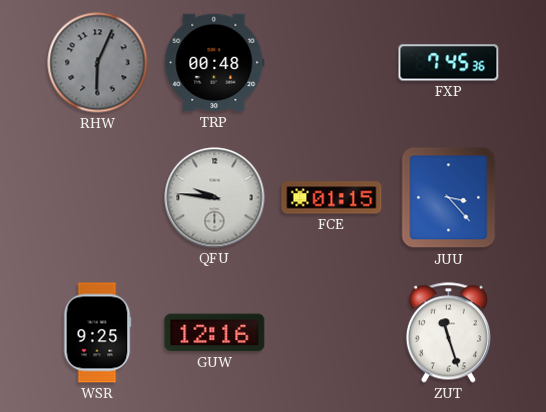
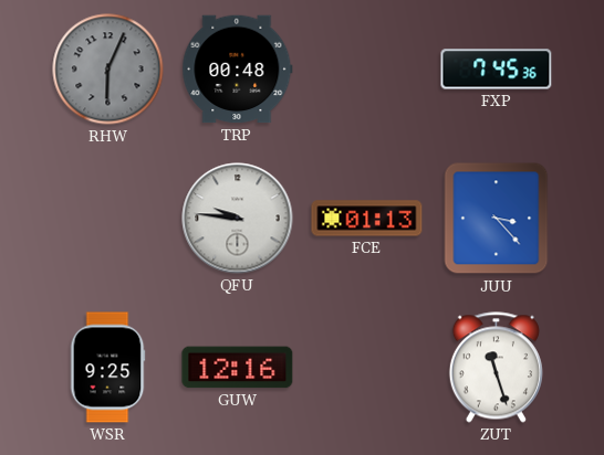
FCE: 01:15 -> 01:13 (367, 219)
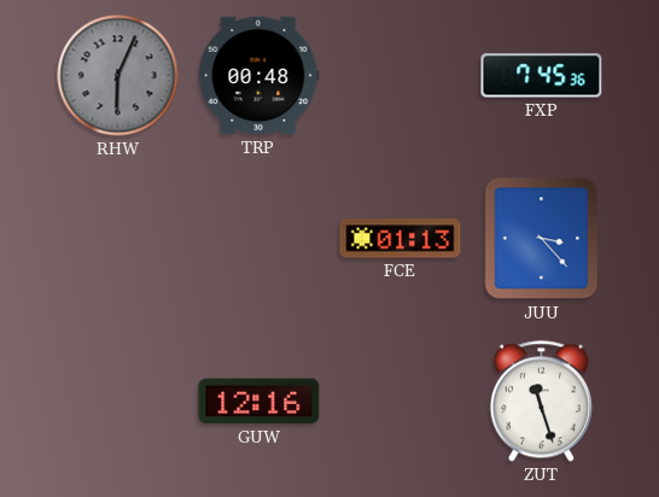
QFU: 9:46 -> none (238, 219)
WSR: 9:25 -> none (107, 368)
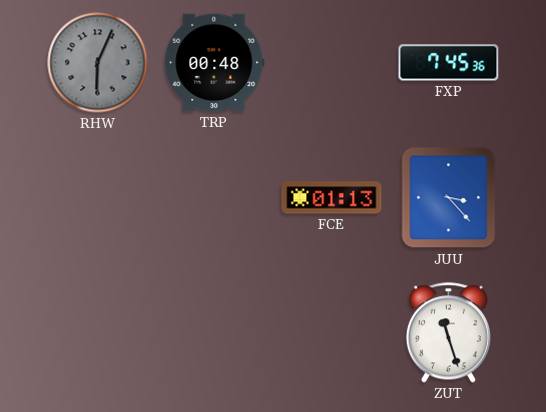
GUW: 12:16 -> none (259, 402)
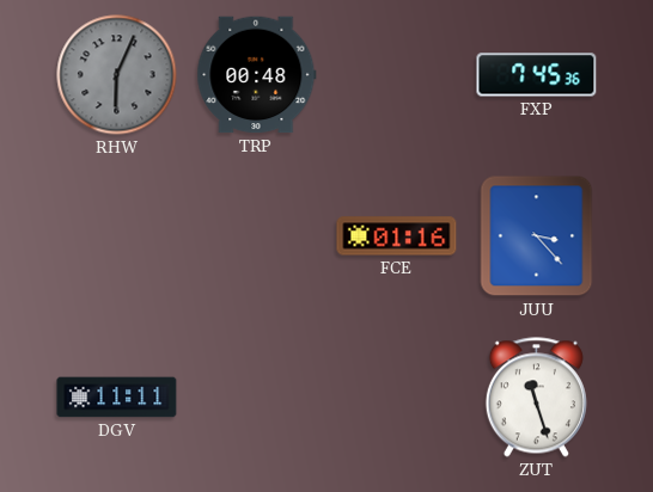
FCE: 01:13 -> 01:16 (397, 236)
DGV: none -> 11:11 (117, 398)
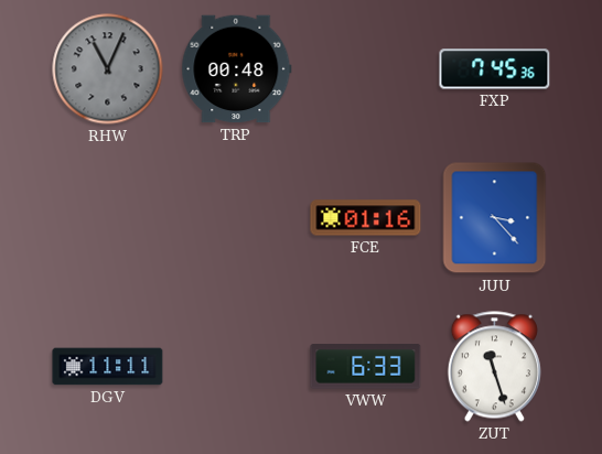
RHW: 6:04 -> 11:04 (108, 69)
VWW: none -> 6:33 (366, 367)
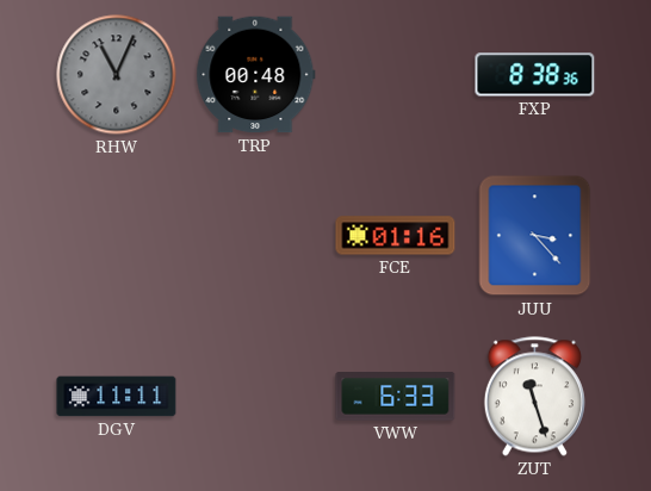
FXP: 7:45 -> 8:38 (535, 75)
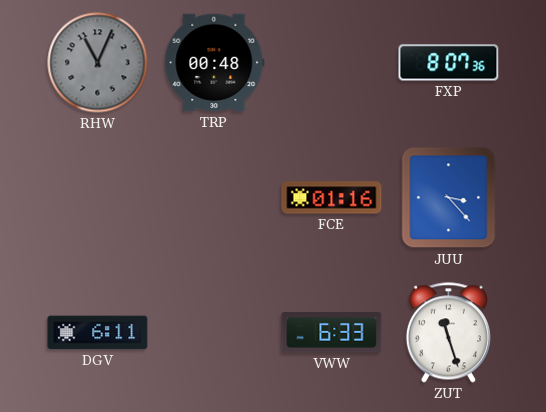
FXP: 8:38 -> 8:07 (449, 63)
DGV: 11:11 -> 6:11 (98, 333)
